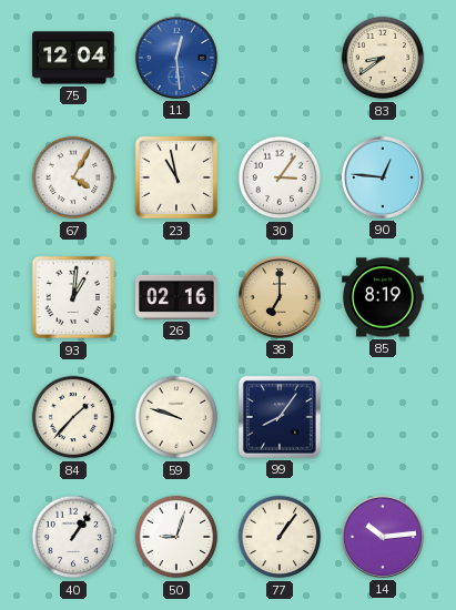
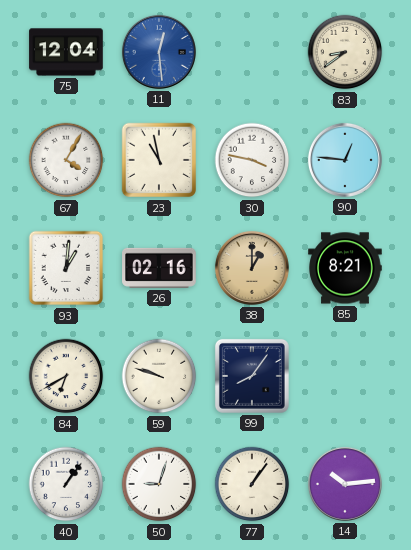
30: 3:06 -> 3:47 (252, 160)
38: 7:00 -> 1:00 (252, 268)
85: 8:19 -> 8:21 (345, 268)
84: 1:37 -> 6:40 (66, 376)
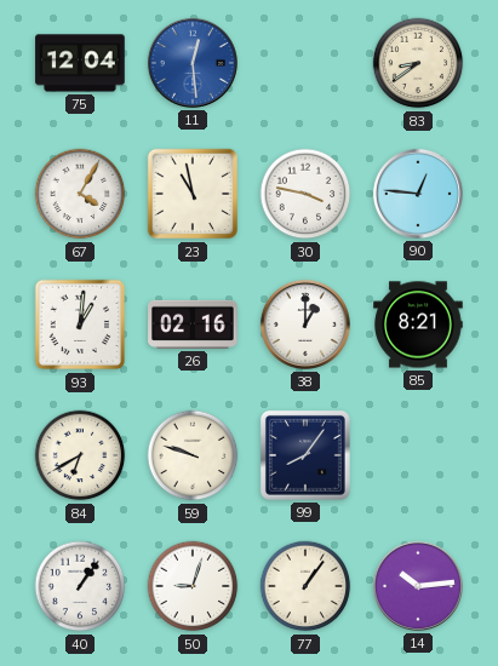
38 dial: champagne -> white (305, 325)
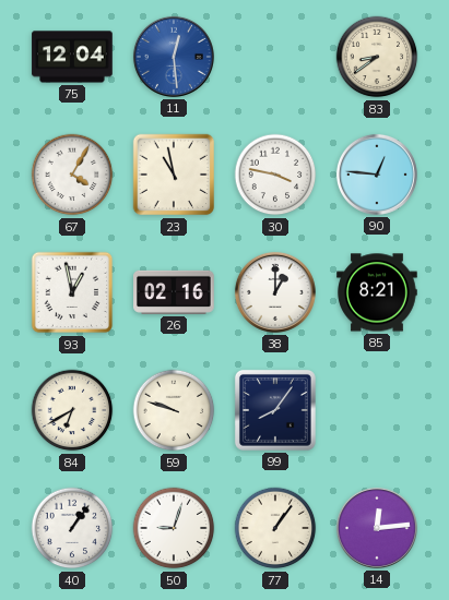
93: 1:01 -> 12:58 (72, 292)
14: 10:14 -> 12:14 (377, 528)
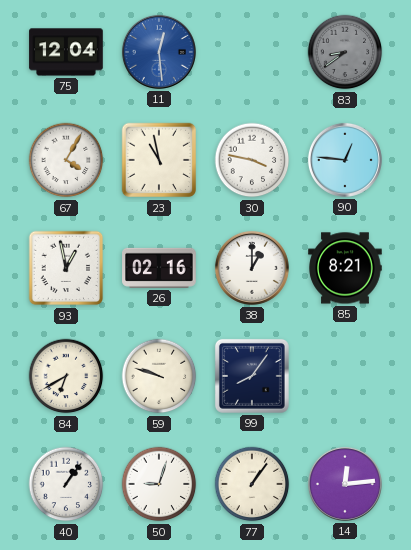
83 dial: cream -> grey (345, 52)
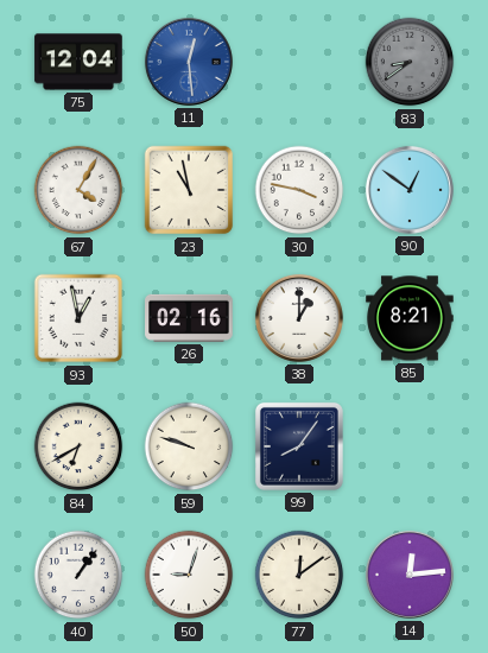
90: 12:46 -> 12:51 (410, 190)
77: 1:06 -> 12:09 (299, 575)
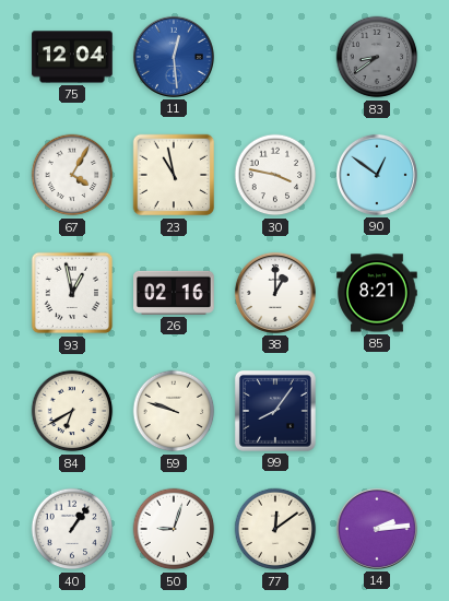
14: 12:14 -> 2:14 (377, 529)
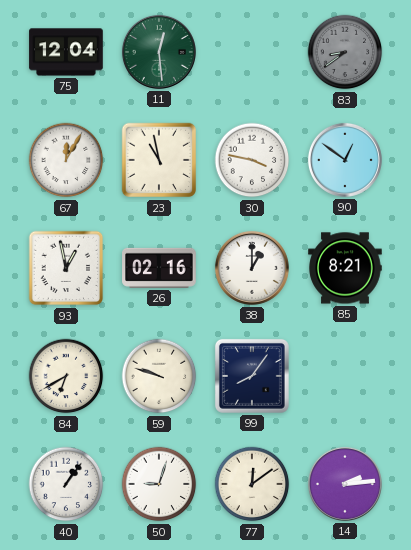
11 dial: blue -> green (159, 52)
67: 4:05 -> 12:05 (66, 160)
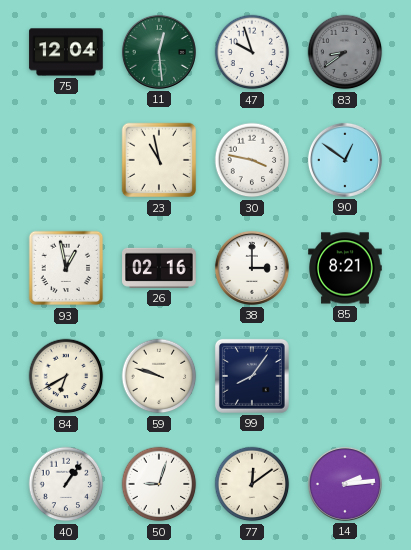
47: none -> 9:57 (252, 52)
67: 12:05 -> none (66, 160)
38: 1:00 -> 3:00 (252, 268)
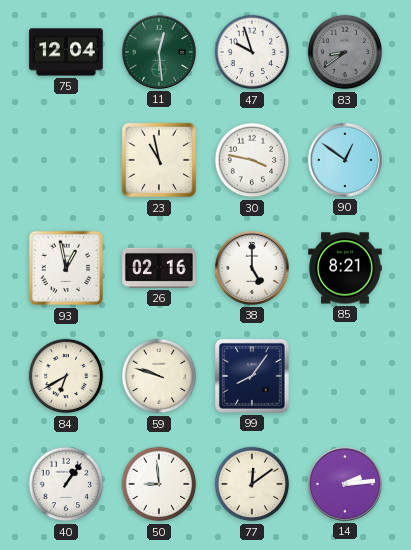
38: 3:00 -> 5:00 (252, 268)
50: 9:03 -> 8:59 (159, 484)
